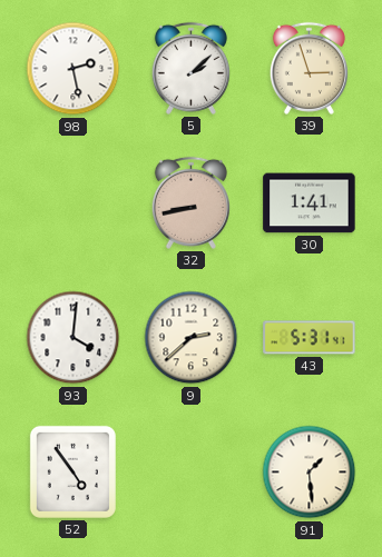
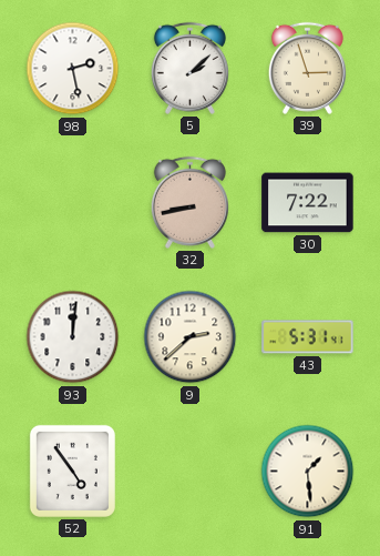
30: 1:41 -> 7:22 (308, 203)
93: 4:01 -> 12:01 (73, 337)
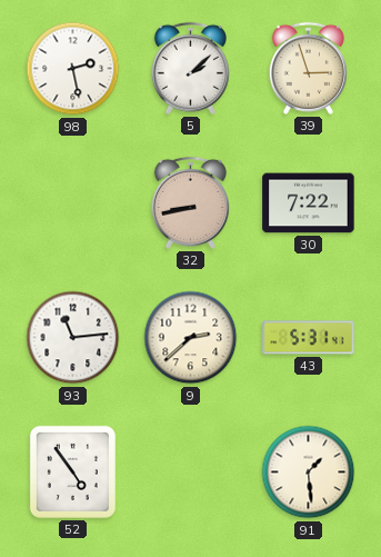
93: 12:01 -> 11:14 (73, 338)
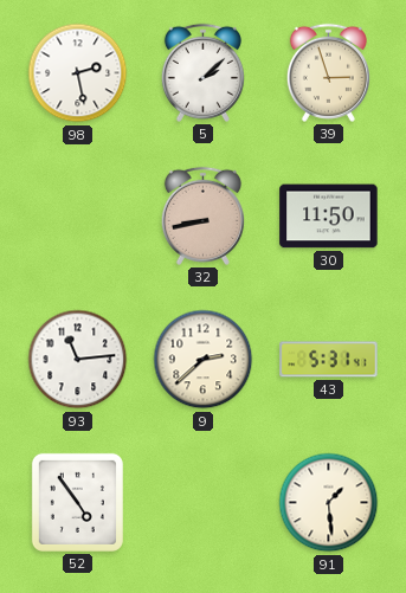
30: 7:22 -> 11:50 (329, 217)
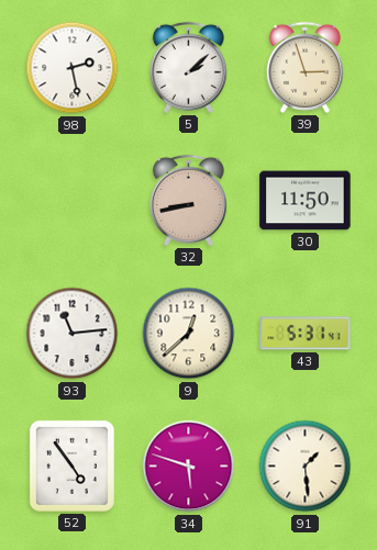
9: 2:38 -> 12:38 (189, 334)
34: none -> 5:48 (189, 467)
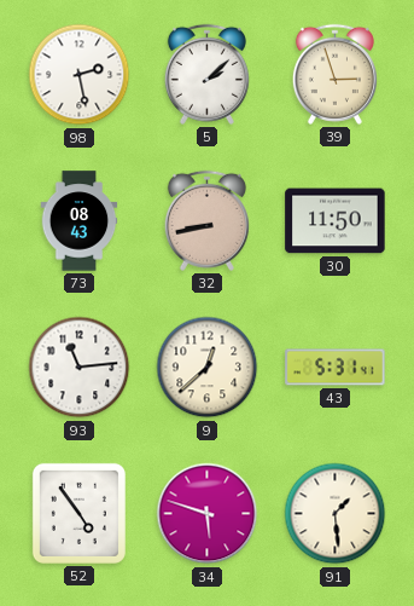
73: none -> 08:43 (80, 221)
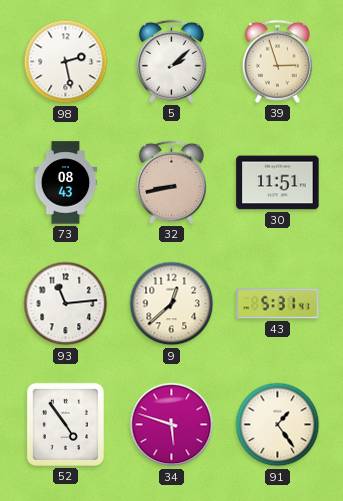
30: 11:50 -> 11:51 (278, 183)
91: 1:29 -> 1:24 (278, 425)
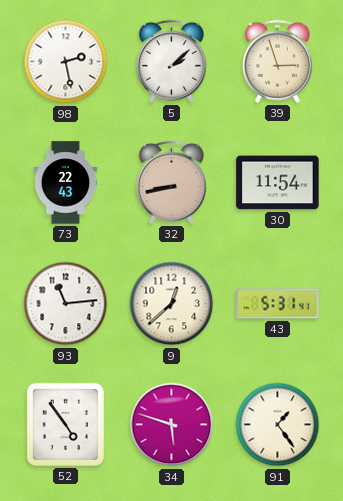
73: 08:43 -> 22:43 (66, 183)
30: 11:51 -> 11:54 (278, 183)
